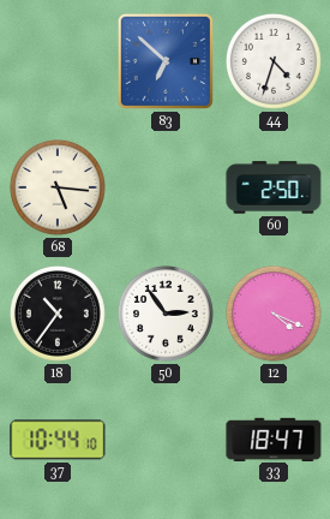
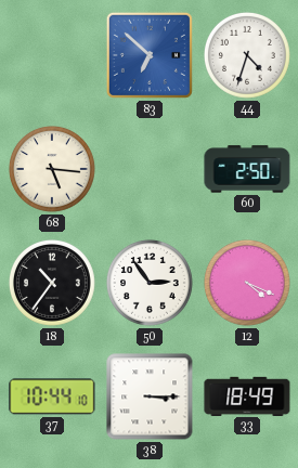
38: none -> 3:15 (150, 396)
33: 18:47 -> 18:49 (247, 395)
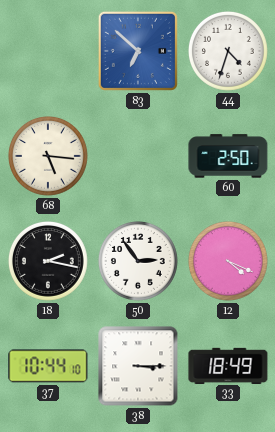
18: 10:36 -> 2:17 (49, 262)
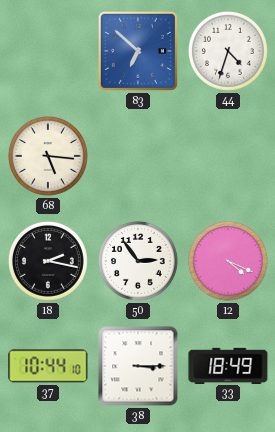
60: 2:50 -> none (228, 156)
